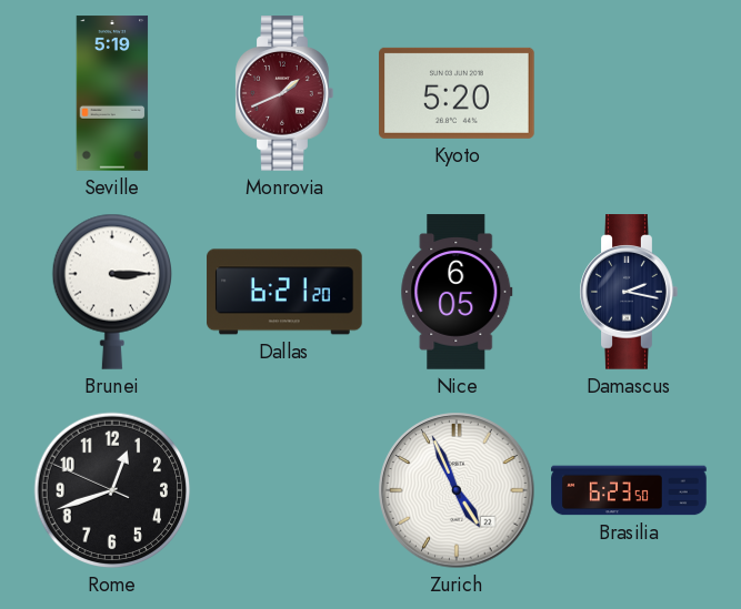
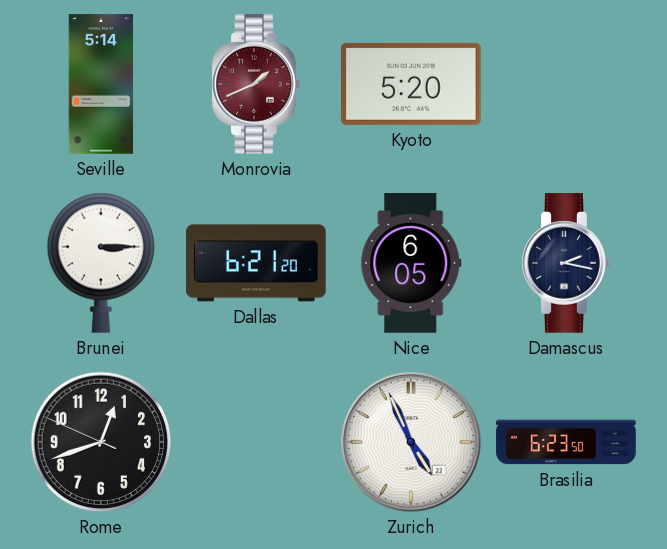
Seville: 5:19 -> 5:14 (101, 84)
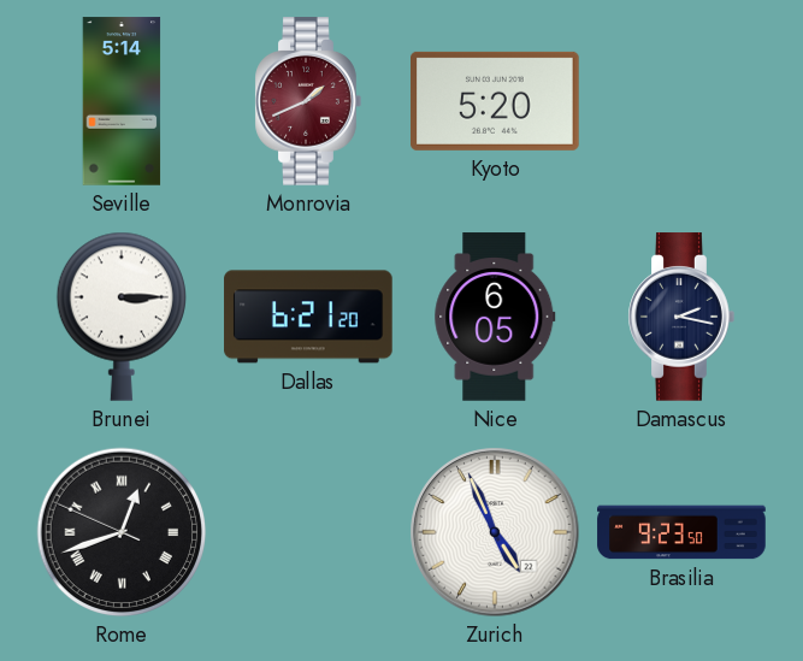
Rome numerals: Arabic -> Roman (122, 532)
Brasilia: 6:23 -> 9:23 (681, 532)
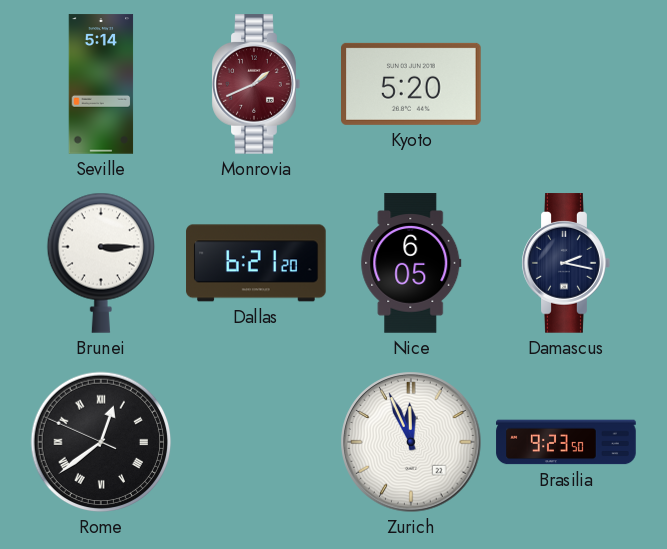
Rome: 12:41 -> 12:38 (101, 442)
Zurich: 4:56 -> 11:56 (411, 442)
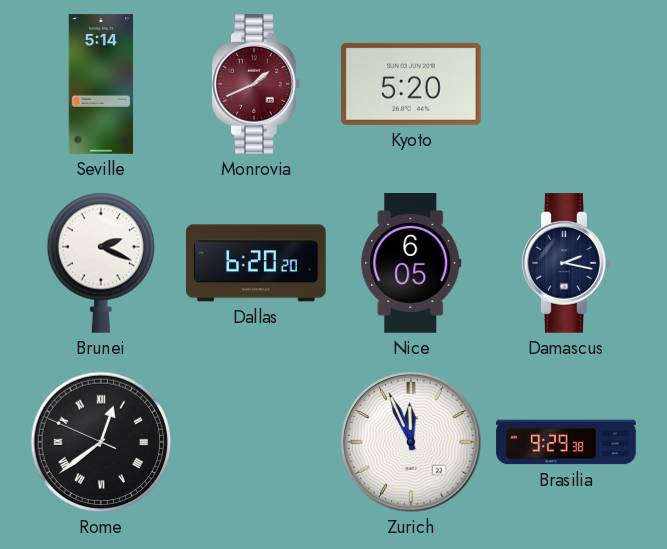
Brunei: 3:15 -> 2:19 (100, 263)
Dallas: 6:21 -> 6:20 (256, 263)
Brasilia: 9:23 -> 9:29 (566, 442)
